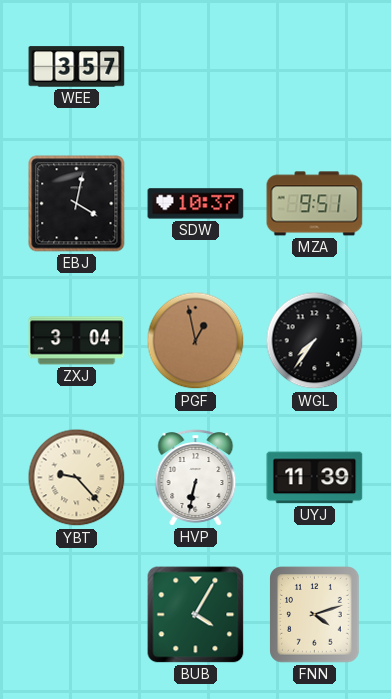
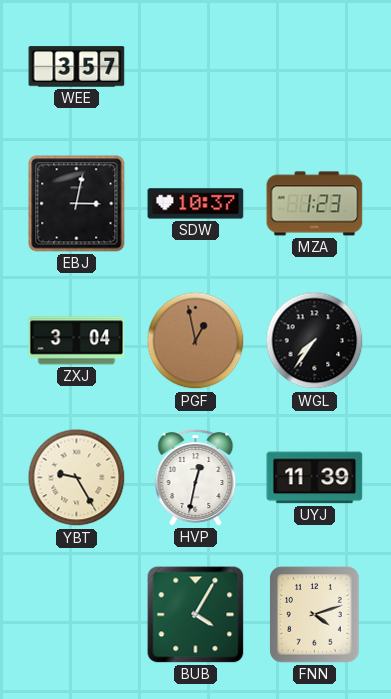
EBJ: 4:02 -> 3:02 (77, 204)
MZA: 9:51 -> 1:23 (315, 204)
YBT: 9:23 -> 9:25 (77, 478)
HVP: 6:32 -> 12:32 (196, 478)
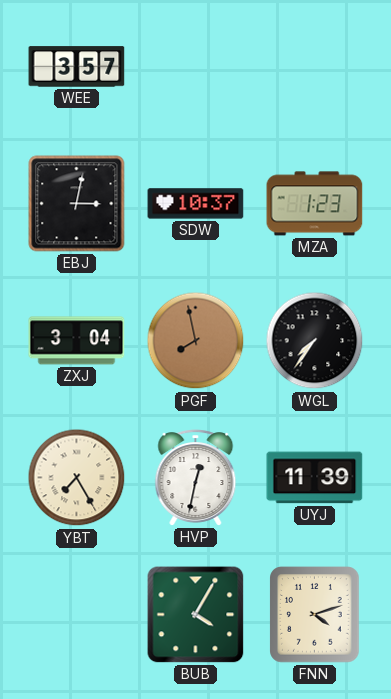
PGF: 12:58 -> 7:58 (196, 341)
YBT: 9:25 -> 7:25 (77, 478)
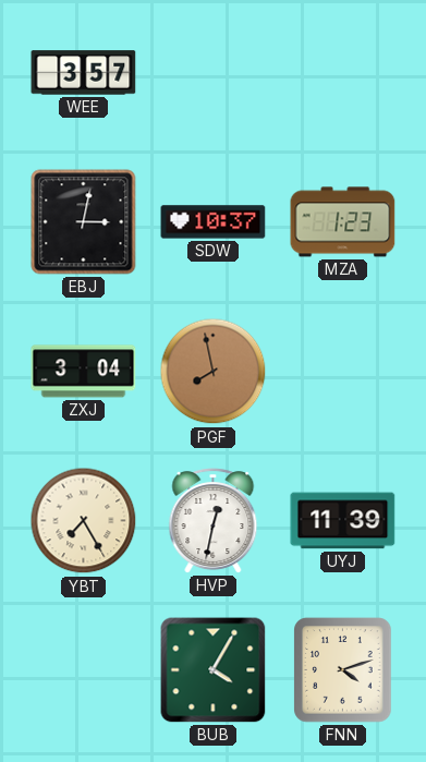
WGL: 7:36 -> none (315, 341)
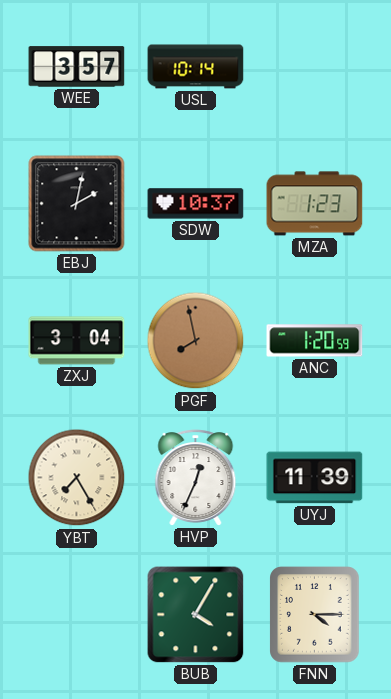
USL: none -> 10:14 (196, 67)
EBJ: 3:02 -> 2:02 (77, 204)
ANC: none -> 1:20 (315, 341)
HVP: 12:32 -> 12:34 (196, 478)
FNN: 4:12 -> 4:15 (315, 615)
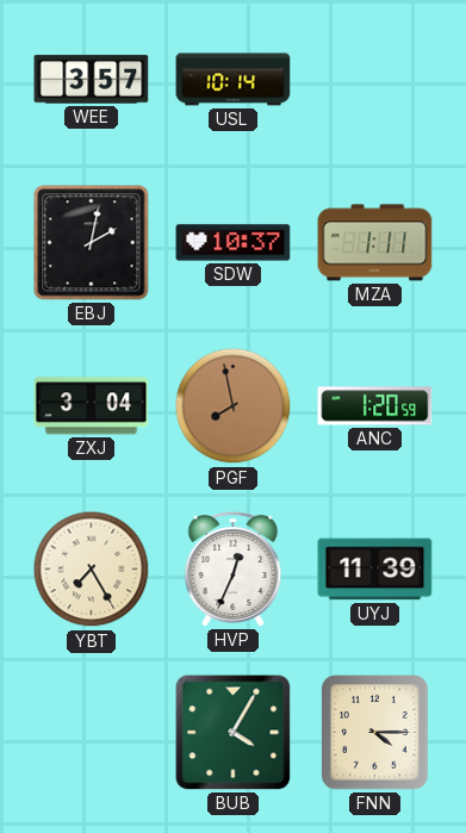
MZA: 1:23 -> 1:11 (375, 243)
